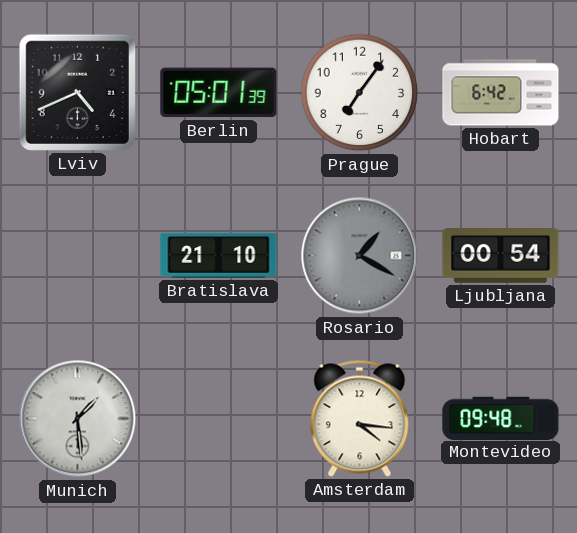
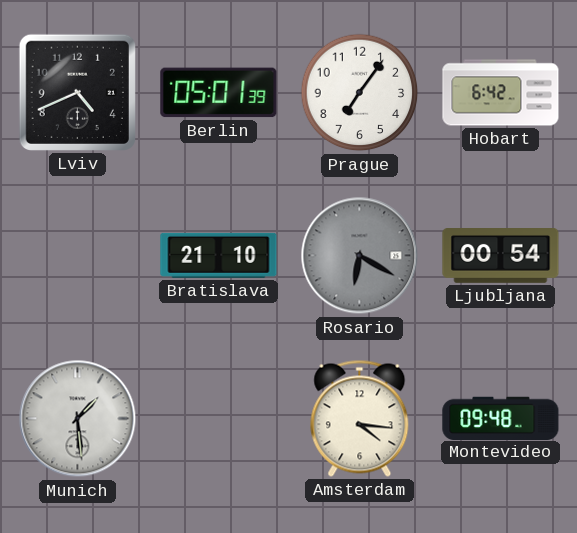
Rosario: 1:20 -> 6:20 (360, 256)
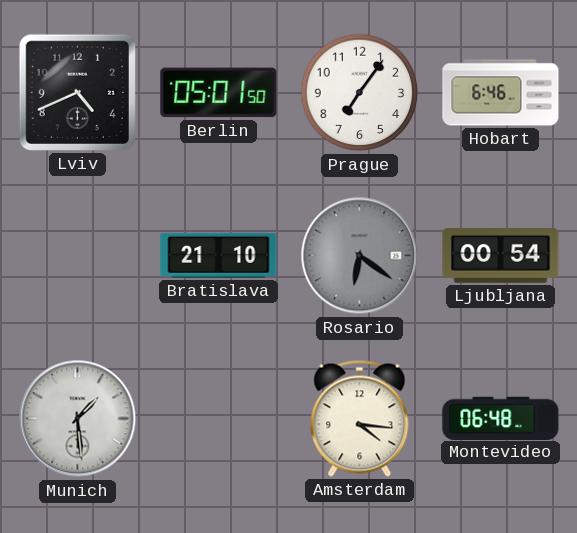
Berlin: 05:01:39 -> 05:01:50 (219, 93)
Hobart: 6:42 -> 6:46 (501, 93)
Rosario: 6:20 -> 6:21 (360, 256)
Montevideo: 09:48 -> 06:48 (501, 418)
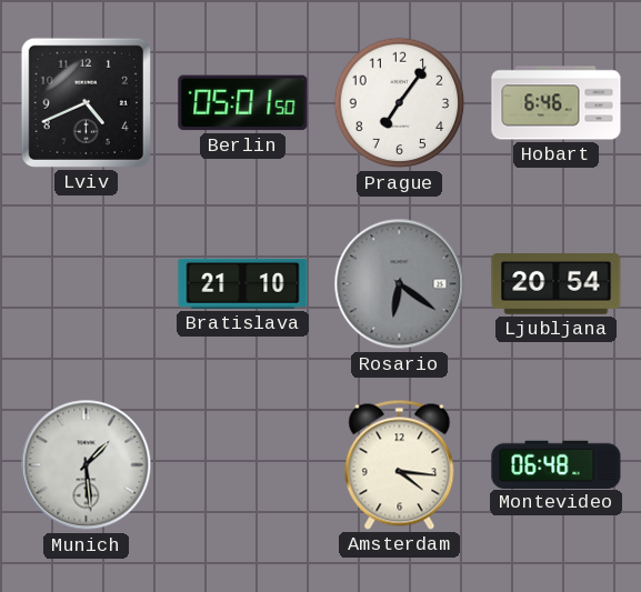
Ljubljana: 00:54 -> 20:54 (557, 284)
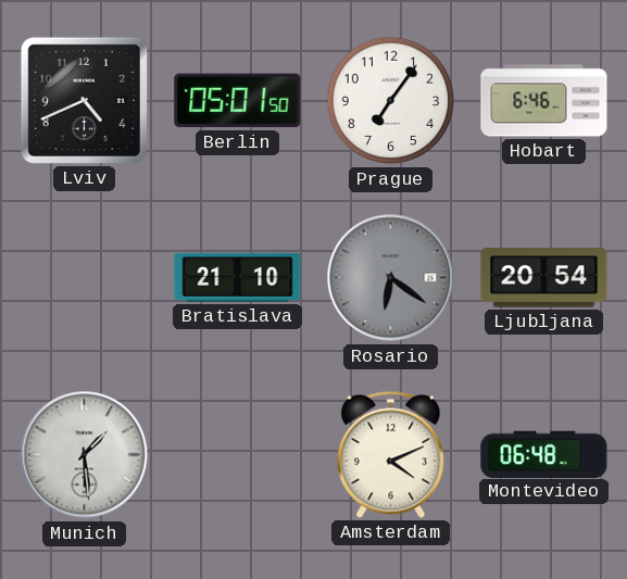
Amsterdam: 4:16 -> 4:11 (391, 454)
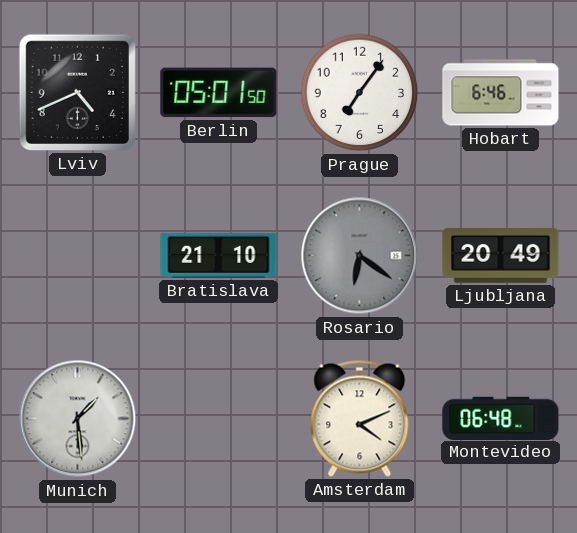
Ljubljana: 20:54 -> 20:49 (501, 256)
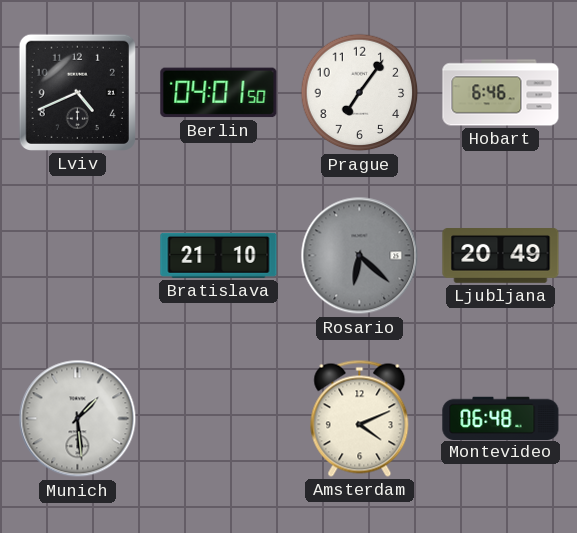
Berlin: 05:01 -> 04:01 (219, 93)
Rosario: 6:21 -> 6:22 (360, 256)
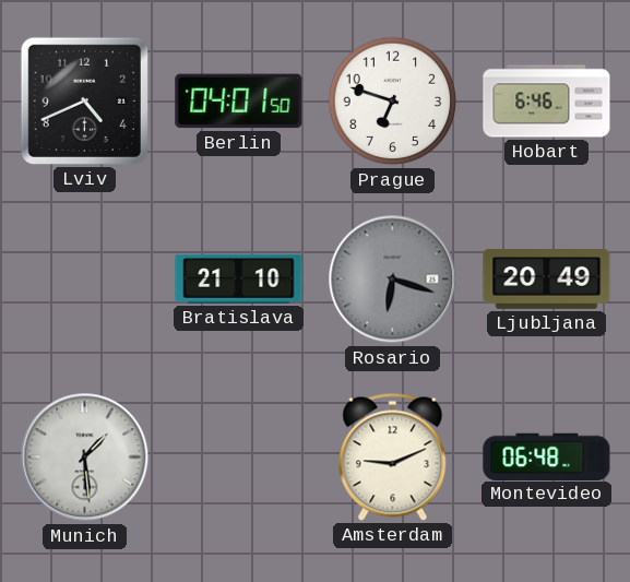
Prague: 7:06 -> 6:48 (393, 102)
Rosario: 6:22 -> 6:18 (393, 280)
Amsterdam: 4:11 -> 9:11 (393, 456)
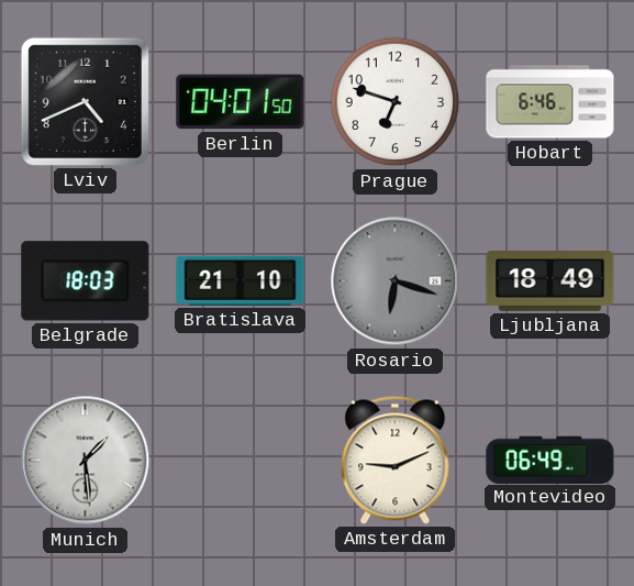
Belgrade: none -> 18:03 (86, 281)
Ljubljana: 20:49 -> 18:49 (550, 281)
Montevideo: 06:48 -> 06:49 (550, 460)
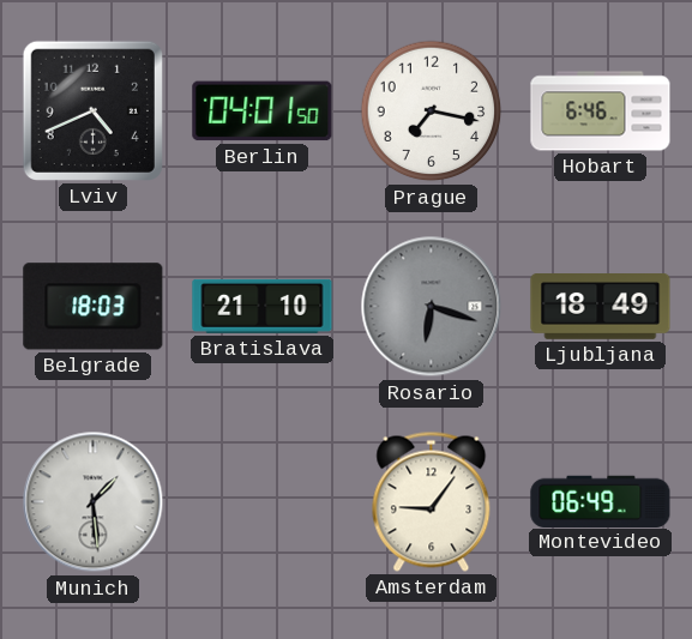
Prague: 6:48 -> 7:17 (432, 111)
Amsterdam: 9:11 -> 9:06 (432, 501)
